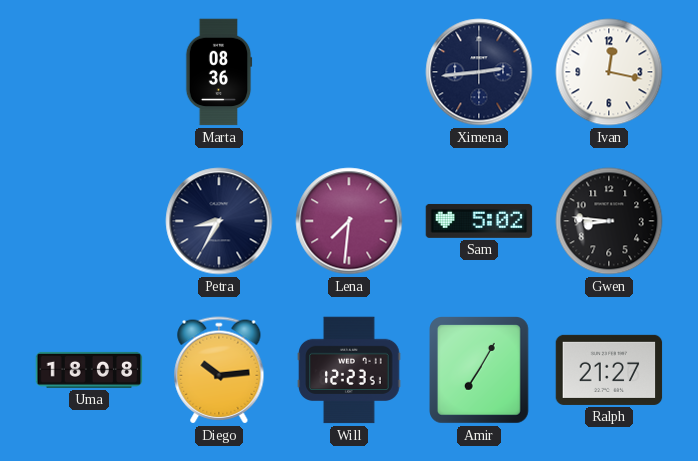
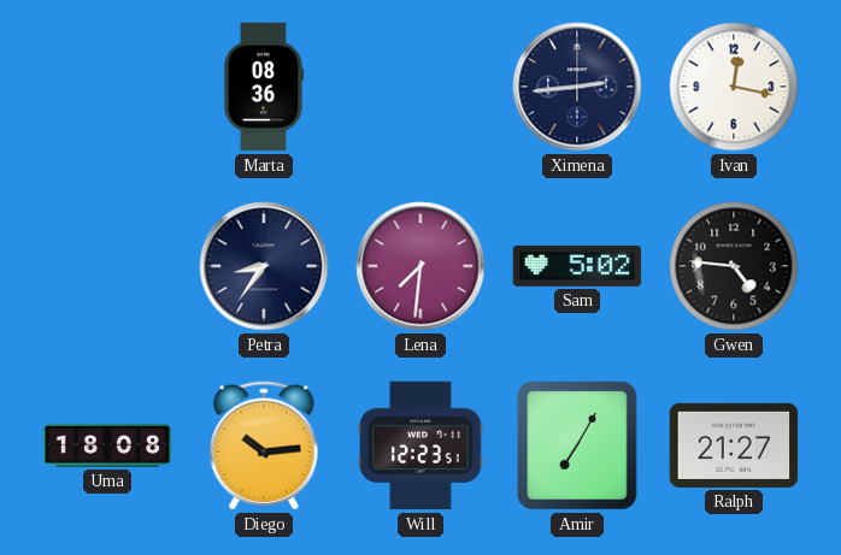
Petra: 8:35 -> 8:36 (264, 266)
Gwen: 8:46 -> 4:46 (734, 266)
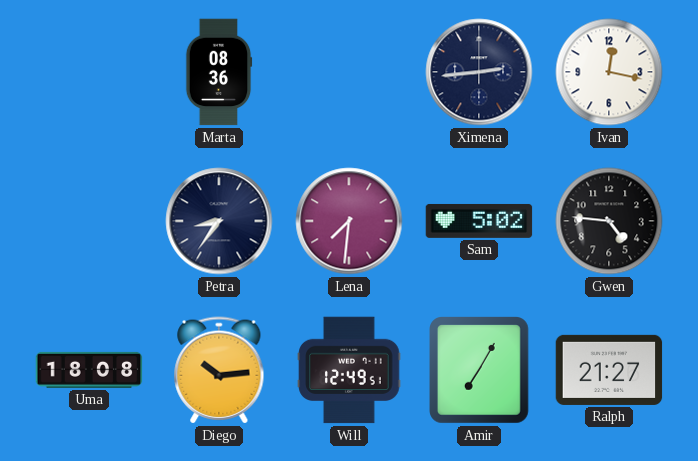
Will: 12:23 -> 12:49 (349, 370)
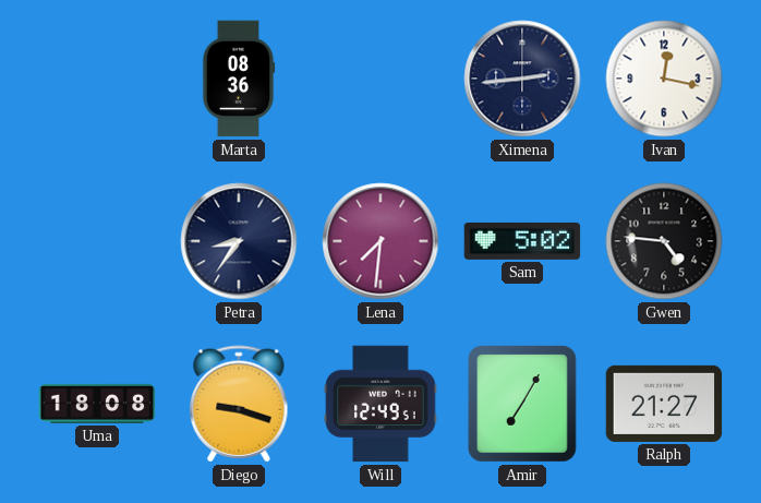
Diego: 10:14 -> 9:18 (239, 404)
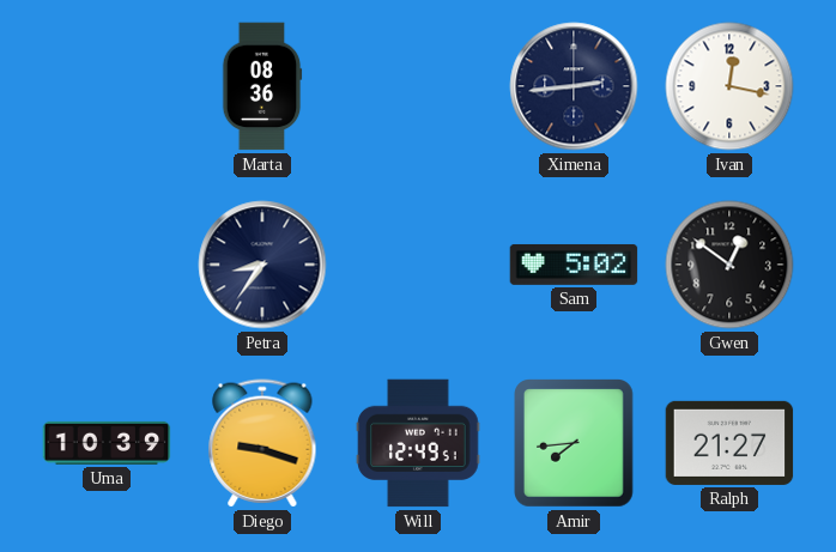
Lena: 7:31 -> none (380, 241)
Gwen: 4:46 -> 12:51 (729, 265)
Uma: 18:08 -> 10:39 (107, 443)
Amir: 7:05 -> 7:44 (575, 444)
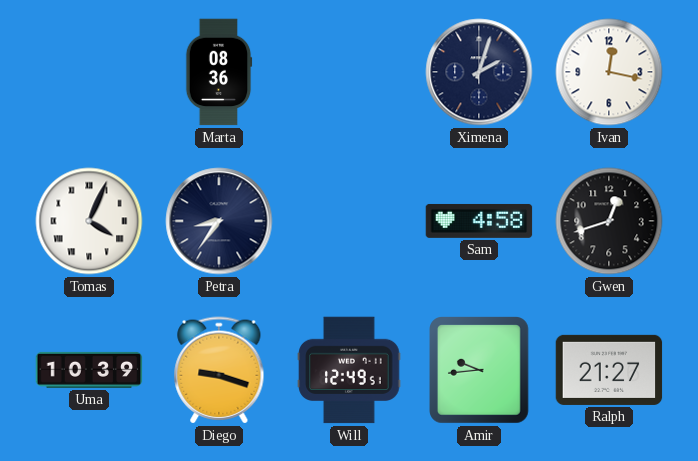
Ximena: 2:44 -> 2:03 (479, 72)
Tomas: none -> 4:04 (89, 221)
Sam: 5:02 -> 4:58 (479, 221)
Gwen: 12:51 -> 12:42 (609, 221)
Amir: 7:44 -> 9:44 (480, 371)
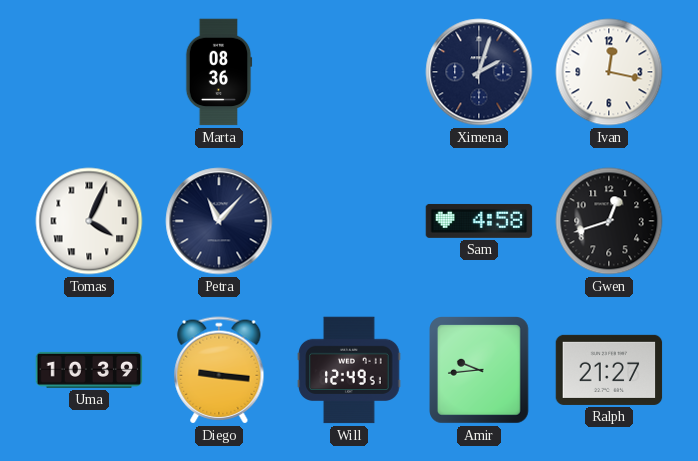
Petra: 8:36 -> 11:07 (219, 221)
Diego: 9:18 -> 9:16 (219, 370)
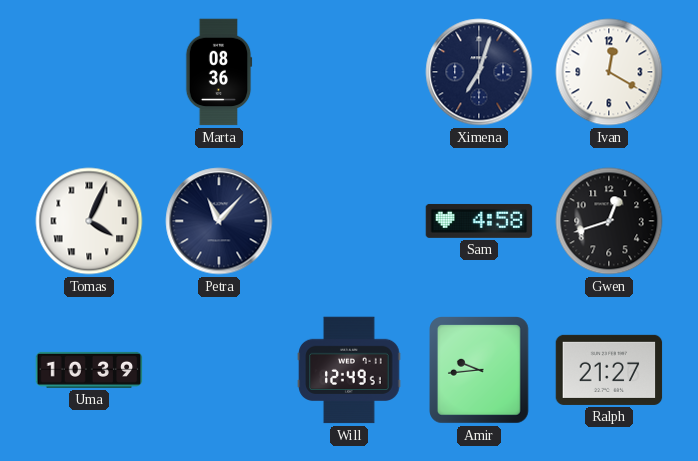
Ximena: 2:03 -> 7:03 (479, 72)
Ivan: 12:17 -> 12:20 (609, 72)
Diego: 9:16 -> none (219, 370)
